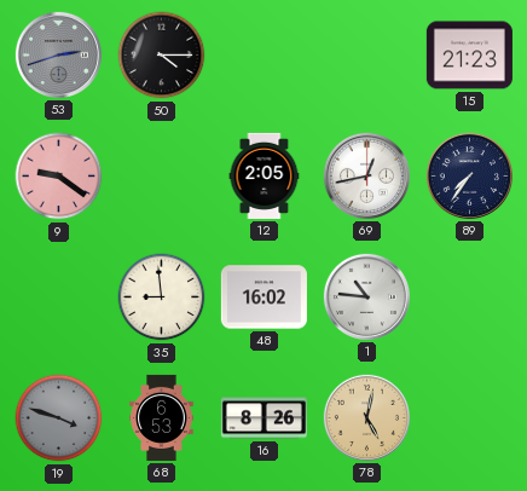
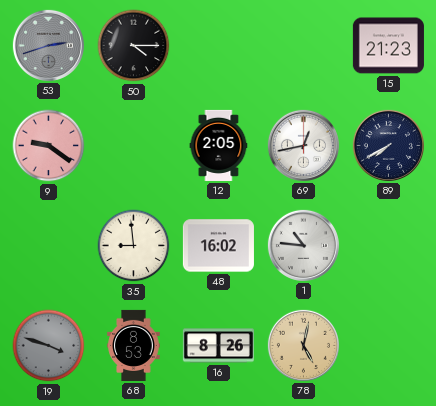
89: 7:36 -> 7:40 (388, 145)
68: 6:53 -> 8:53 (134, 345)
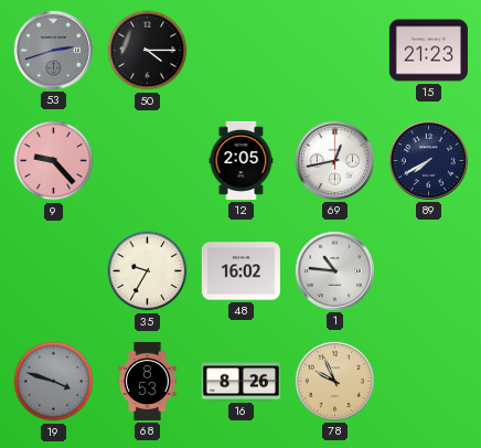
9: 9:21 -> 9:23 (54, 161)
35: 8:59 -> 9:35 (148, 271)
78: 5:02 -> 9:56 (334, 381)
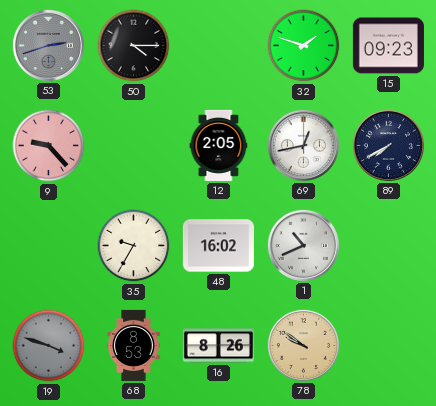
32: none -> 1:48 (304, 46)
15: 21:23 -> 09:23 (388, 46)
1: 10:46 -> 10:41 (303, 245)
78: 9:56 -> 9:51 (303, 345)
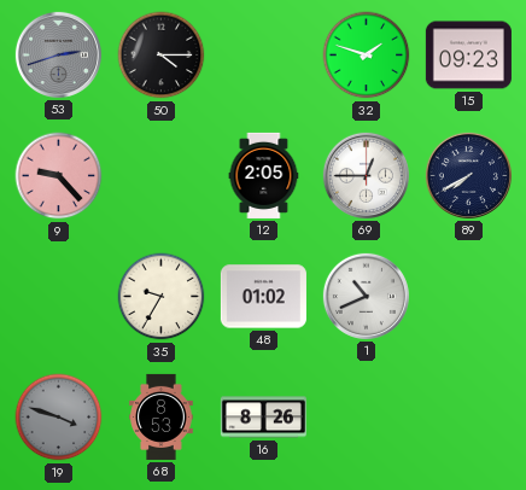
69: 12:43 -> 12:45 (366, 175)
48: 16:02 -> 01:02 (263, 297)
78: 9:51 -> none (303, 345)
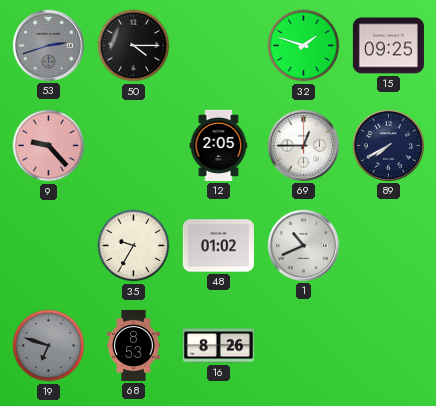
15: 09:23 -> 09:25 (388, 46)
19: 3:48 -> 6:48 (49, 346)
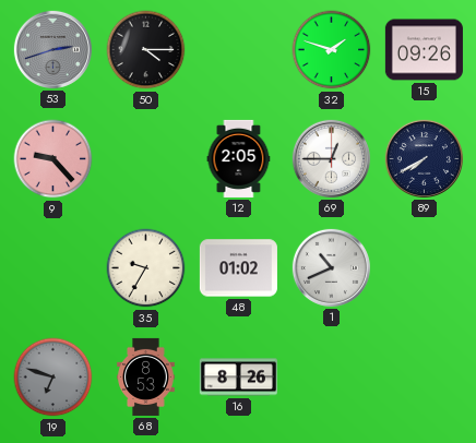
15: 09:25 -> 09:26 (424, 50)
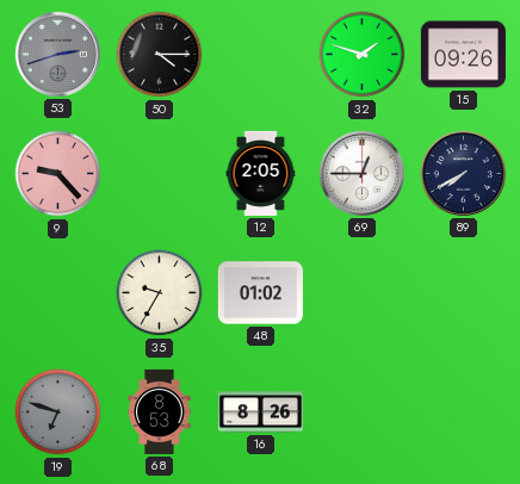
1: 10:41 -> none (331, 267)
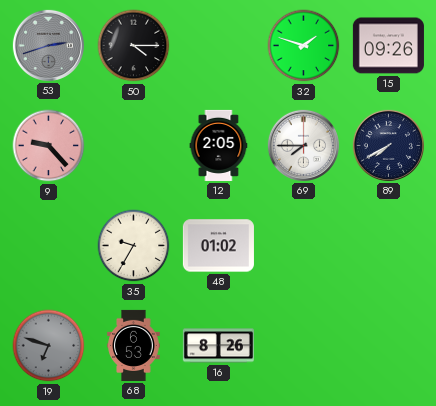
69: 12:45 -> 7:45 (303, 145)
68: 8:53 -> 6:53 (134, 345)
